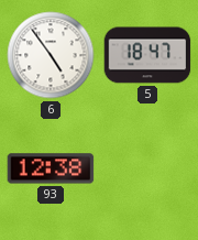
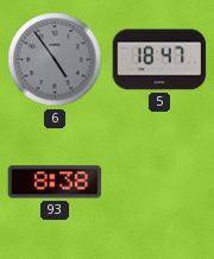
6 dial: white -> grey (55, 59)
93: 12:38 -> 8:38 (55, 182)
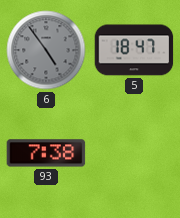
93: 8:38 -> 7:38 (46, 153)
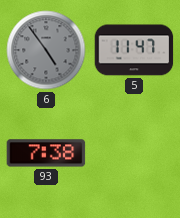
5: 18:47 -> 11:47 (134, 50)
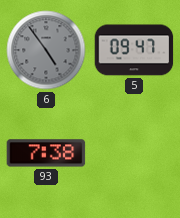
5: 11:47 -> 09:47 (134, 50)
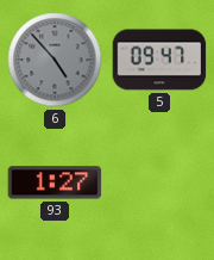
6: 4:54 -> 4:53 (55, 60)
93: 7:38 -> 1:27 (55, 182)
